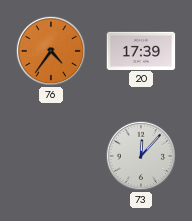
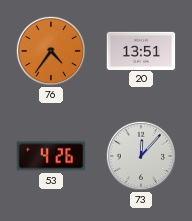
20: 17:39 -> 13:51 (141, 50)
53: none -> 4:26 (51, 156)
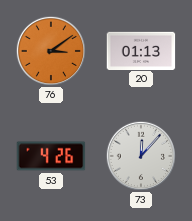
76: 4:36 -> 3:09 (50, 50)
20: 13:51 -> 01:13 (141, 50)
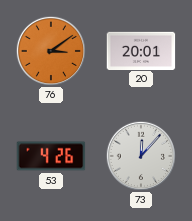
20: 01:13 -> 20:01 (141, 50)
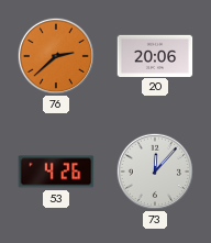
76: 3:09 -> 2:38 (55, 55)
20: 20:01 -> 20:06 (155, 55)
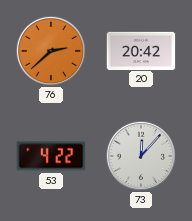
20: 20:06 -> 20:42 (141, 50)
53: 4:26 -> 4:22 (51, 156)
